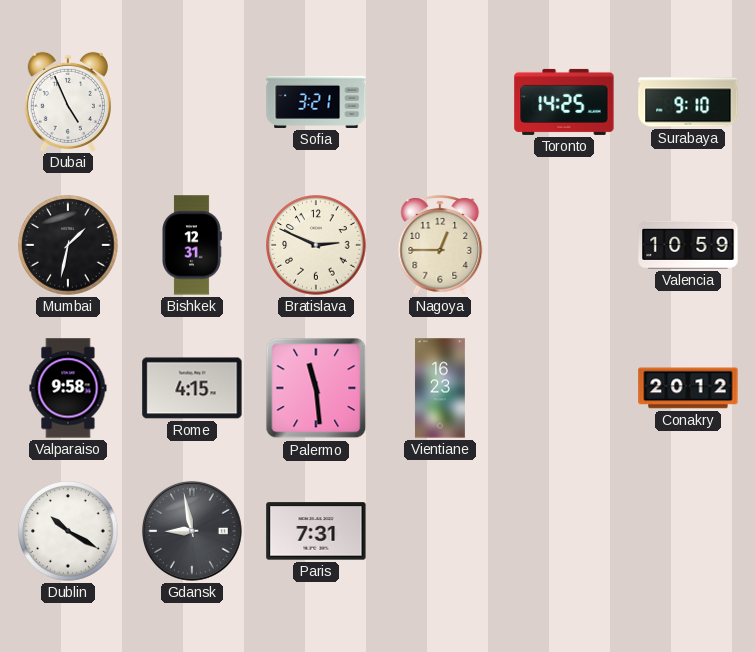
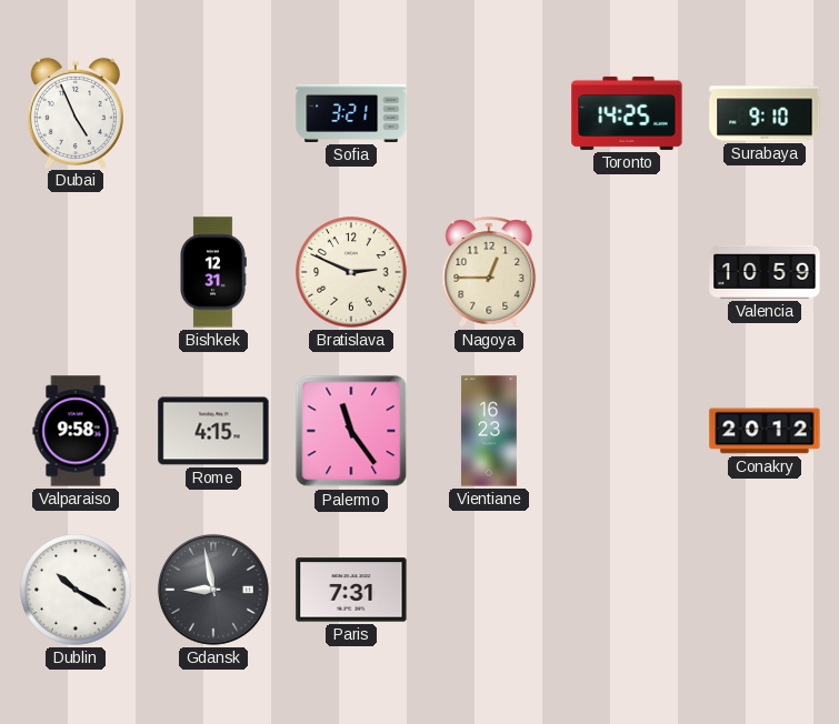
Mumbai: 1:32 -> none (68, 245)
Palermo: 11:29 -> 11:24 (351, 431)
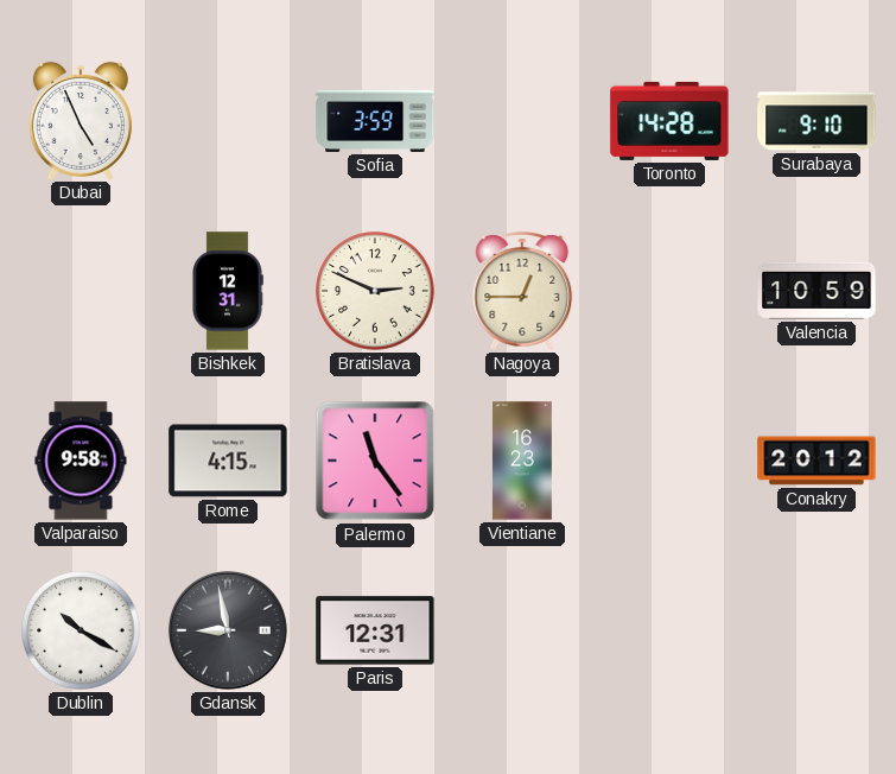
Sofia: 3:21 -> 3:59 (375, 121)
Toronto: 14:25 -> 14:28 (669, 121)
Paris: 7:31 -> 12:31 (375, 630)
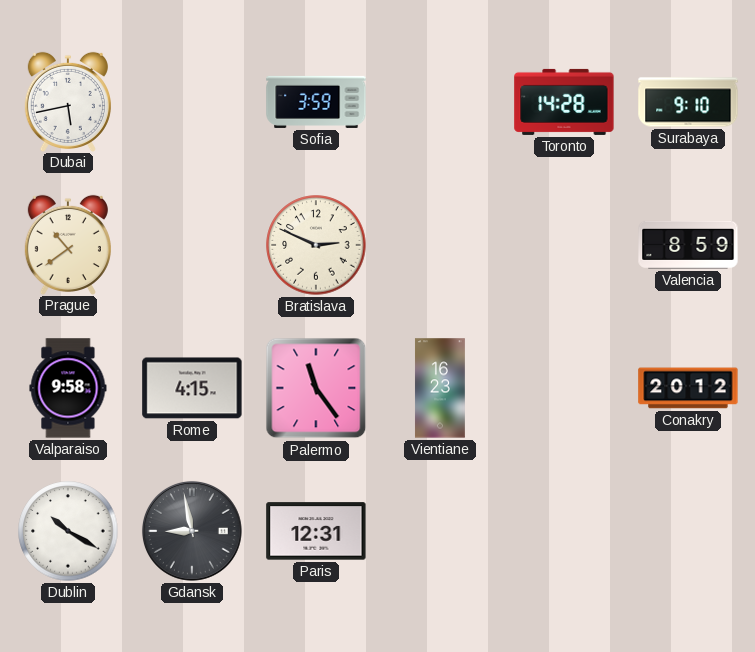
Dubai: 4:56 -> 5:43 (68, 101)
Prague: none -> 10:39 (68, 244)
Bishkek: 12:31 -> none (228, 291)
Nagoya: 12:45 -> none (522, 291)
Valencia: 10:59 -> 8:59 (688, 245)
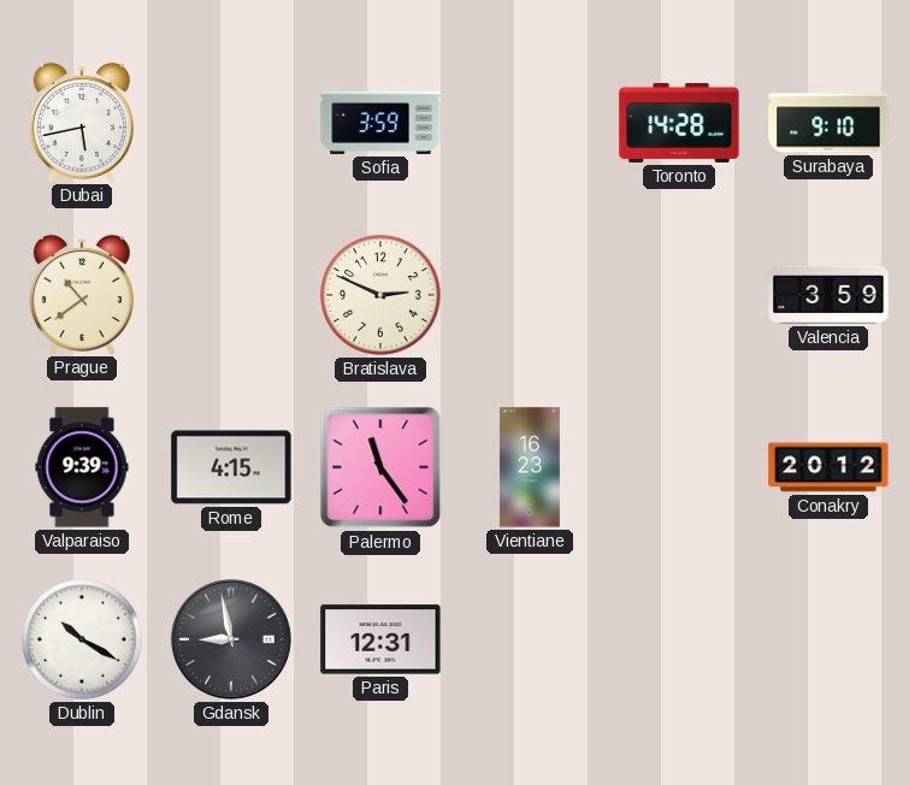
Valencia: 8:59 -> 3:59 (828, 295)
Valparaiso: 9:58 -> 9:39 (82, 467)
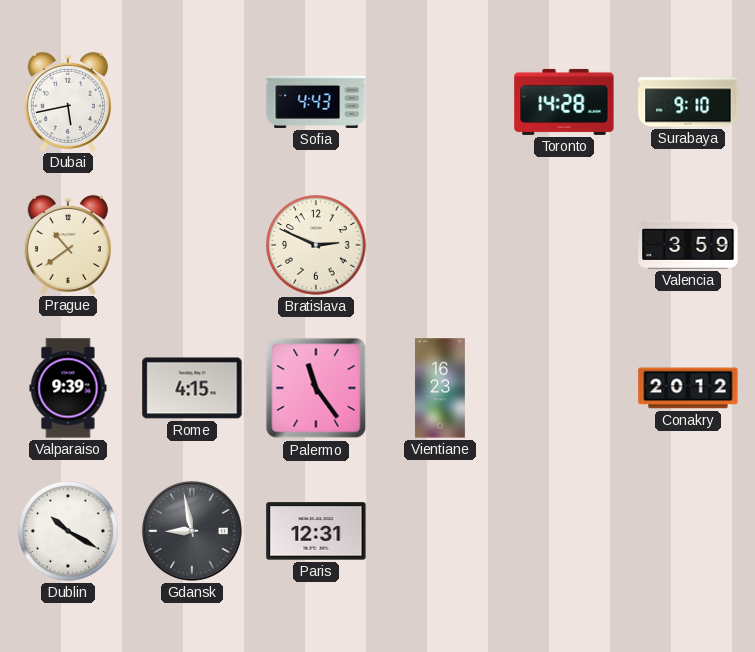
Sofia: 3:59 -> 4:43 (316, 102)
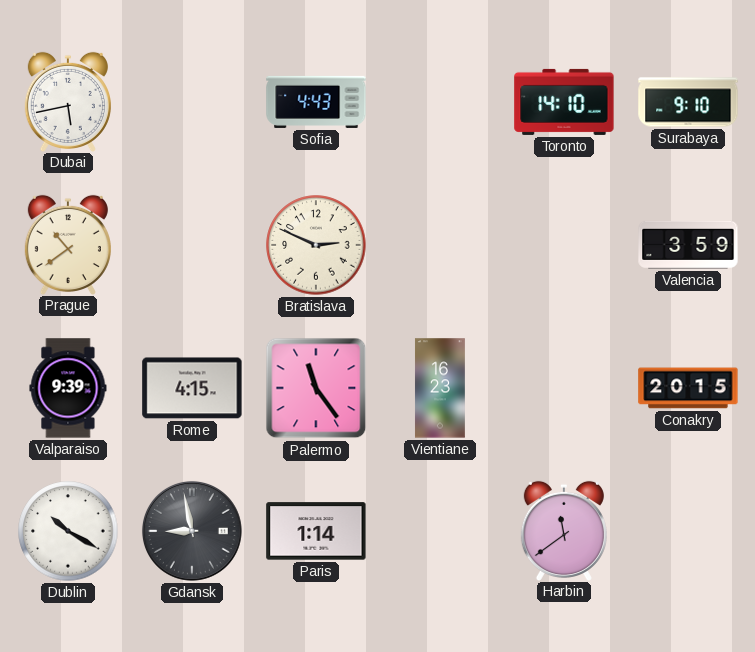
Toronto: 14:28 -> 14:10 (564, 102)
Conakry: 20:12 -> 20:15 (688, 388)
Paris: 12:31 -> 1:14 (316, 531)
Harbin: none -> 11:39 (564, 530)
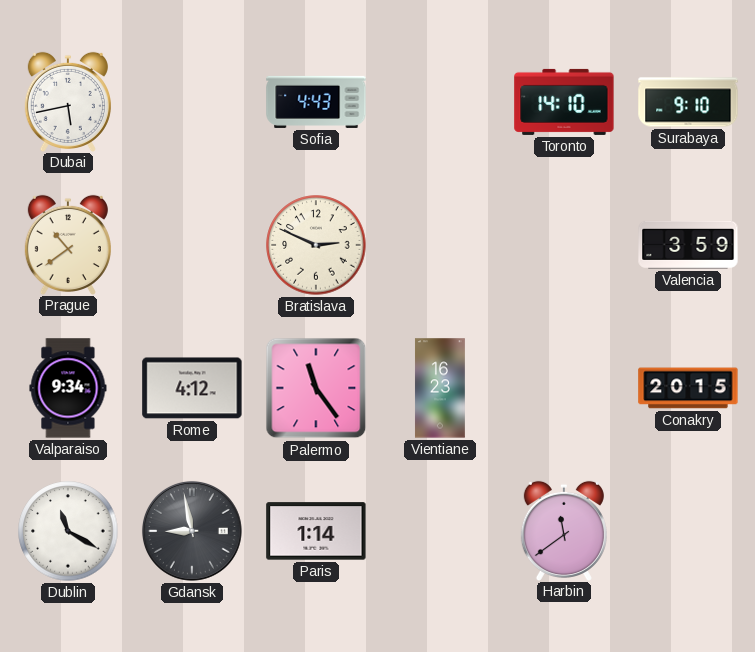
Valparaiso: 9:39 -> 9:34 (68, 388)
Rome: 4:15 -> 4:12 (192, 388)
Dublin: 10:20 -> 11:20 (68, 531)
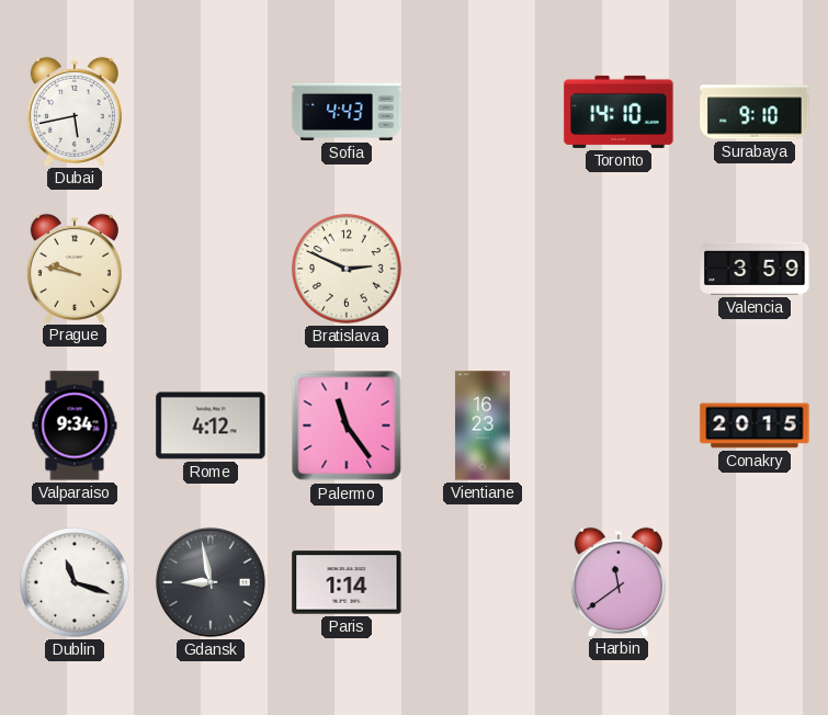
Prague: 10:39 -> 9:47 (75, 268)
Dublin: 11:20 -> 11:18 (75, 582)
